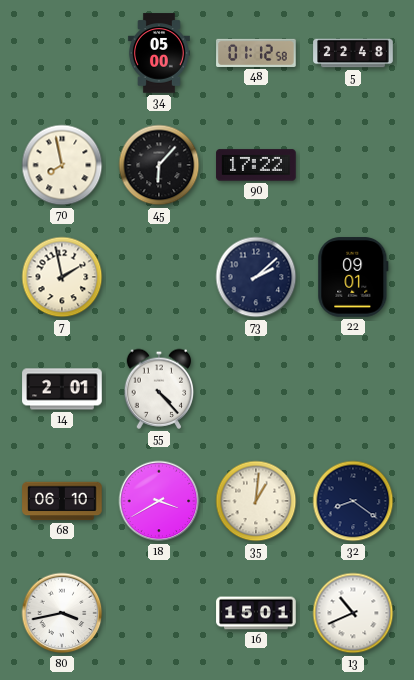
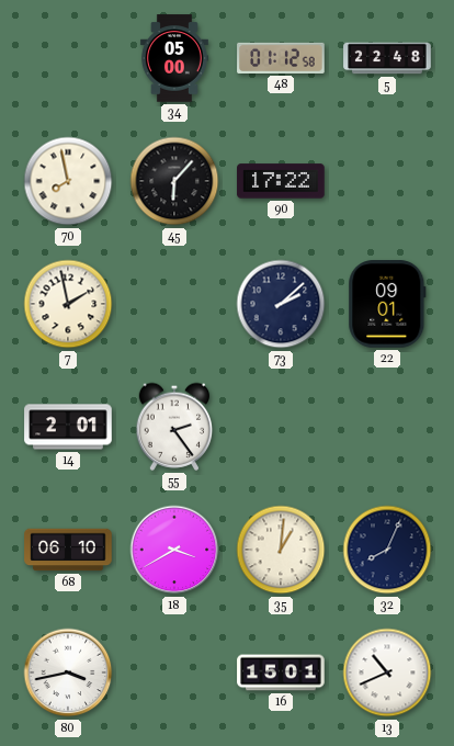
55: 4:23 -> 2:24 (174, 427)
32: 8:21 -> 8:04 (387, 550)
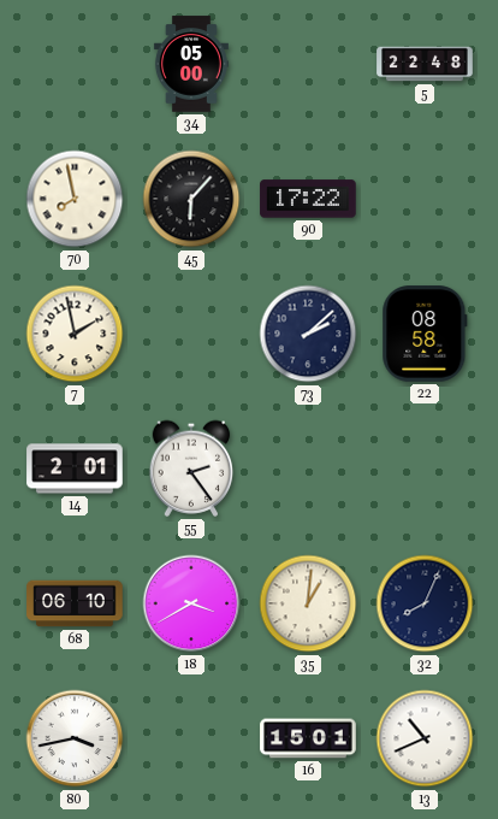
48: 01:12 -> none (281, 58)
22: 09:01 -> 08:58 (425, 334)
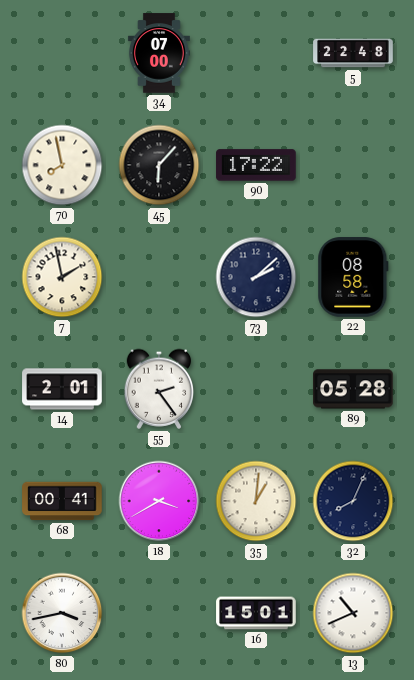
34: 05:00 -> 07:00 (159, 53)
89: none -> 05:28 (353, 389)
68: 06:10 -> 00:41 (62, 501)
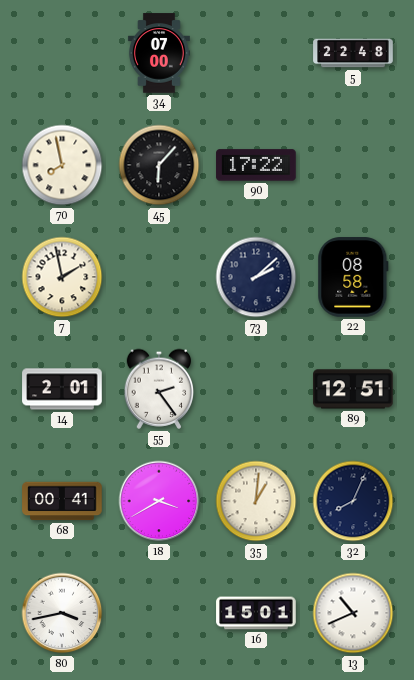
89: 05:28 -> 12:51 (353, 389)
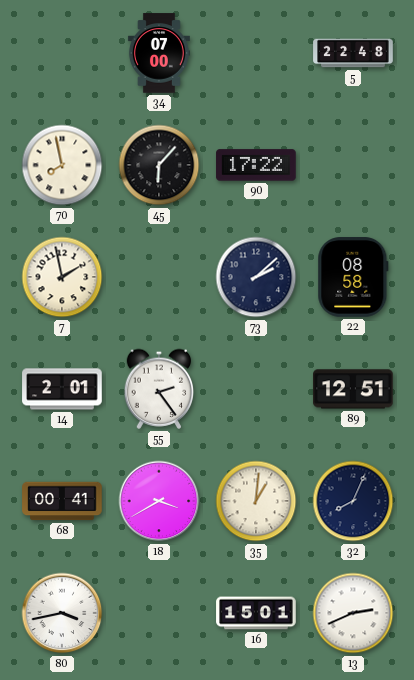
13: 10:41 -> 2:41 (353, 613)
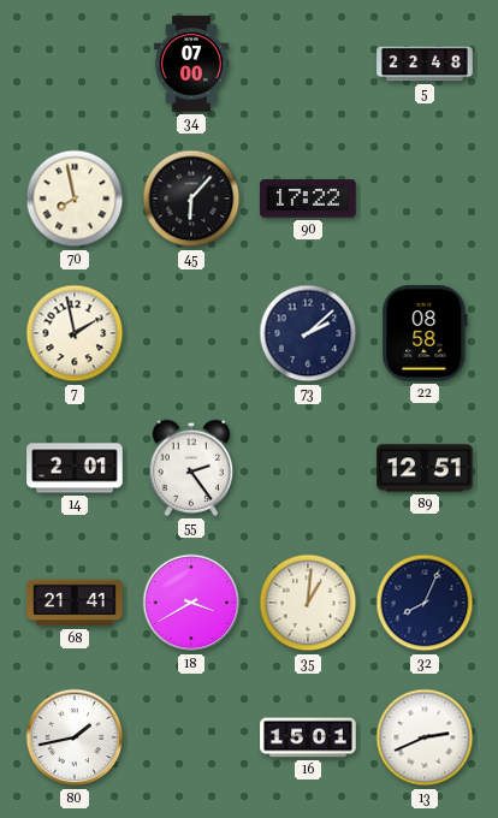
68: 00:41 -> 21:41 (75, 603)
80: 3:43 -> 1:43 (75, 737)
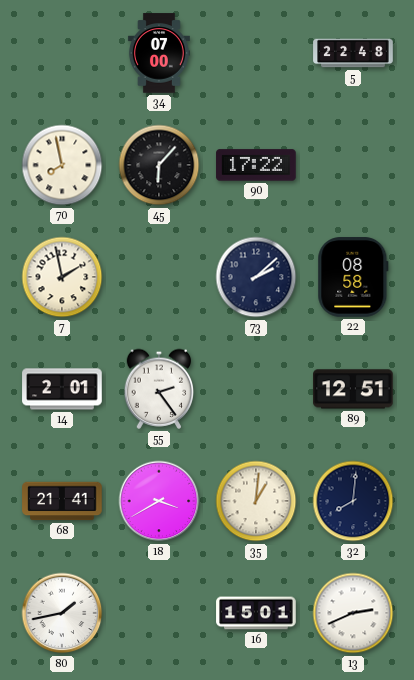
32: 8:04 -> 8:01 (353, 501)
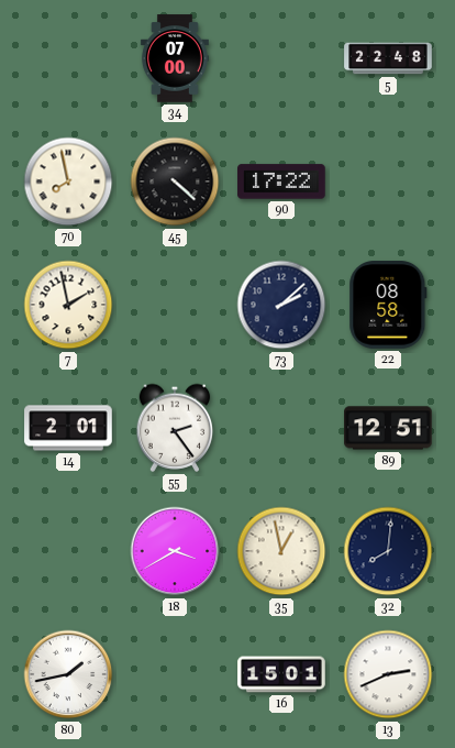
45: 6:07 -> 4:22 (175, 182)
68: 21:41 -> none (62, 501)
35: 1:01 -> 12:58 (281, 551)
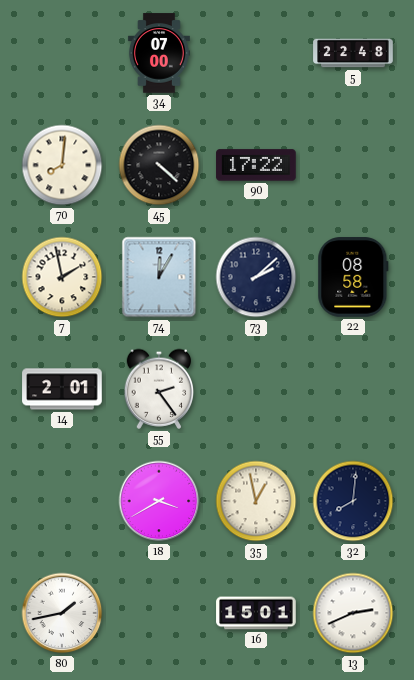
70: 7:58 -> 8:01 (62, 165)
74: none -> 12:05 (159, 277)
89: 12:51 -> none (388, 428)
